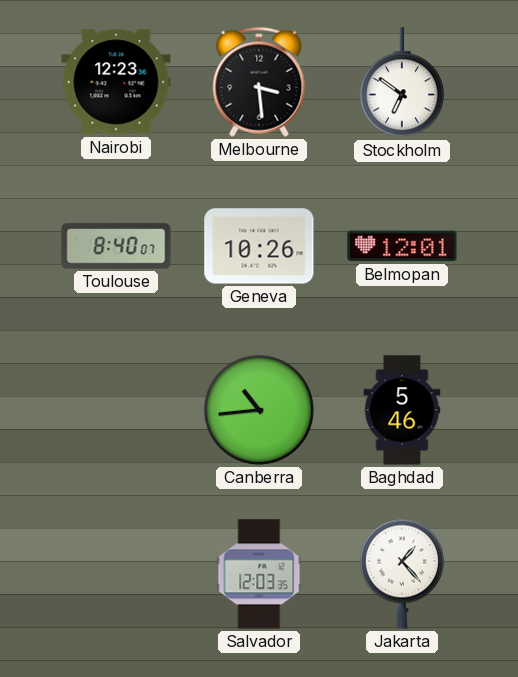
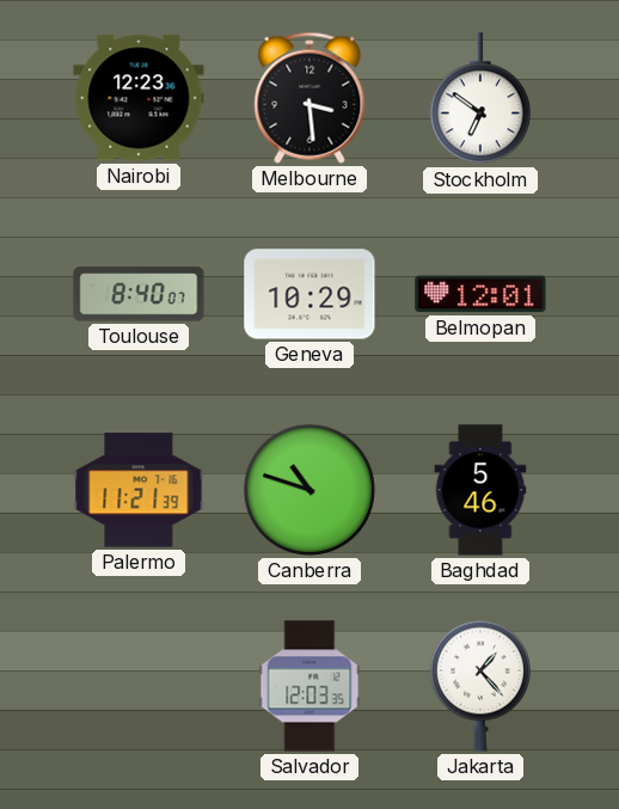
Geneva: 10:26 -> 10:29 (309, 294)
Palermo: none -> 11:21 (139, 490)
Canberra: 10:44 -> 10:48 (309, 490)
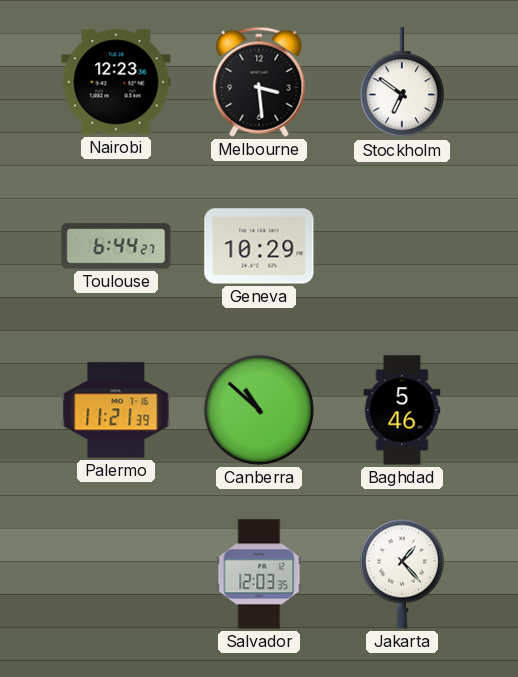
Toulouse: 8:40 -> 6:44 (116, 246)
Belmopan: 12:01 -> none (480, 294)
Canberra: 10:48 -> 10:52 (259, 410)
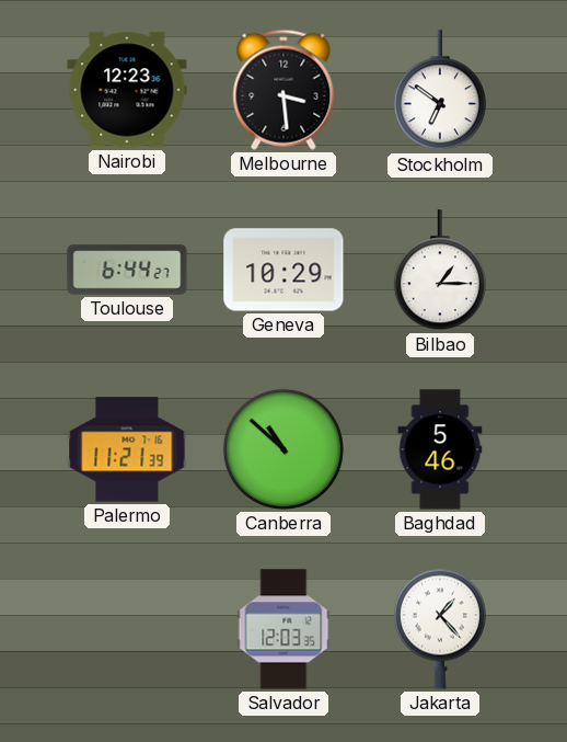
Bilbao: none -> 1:15 (440, 271)
